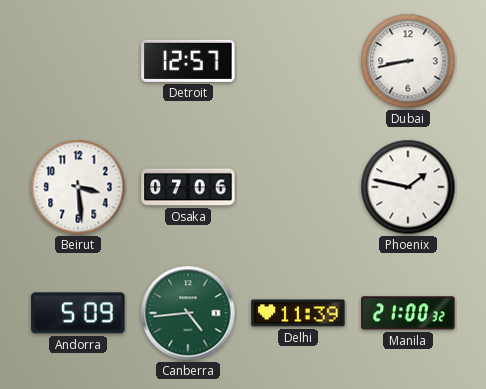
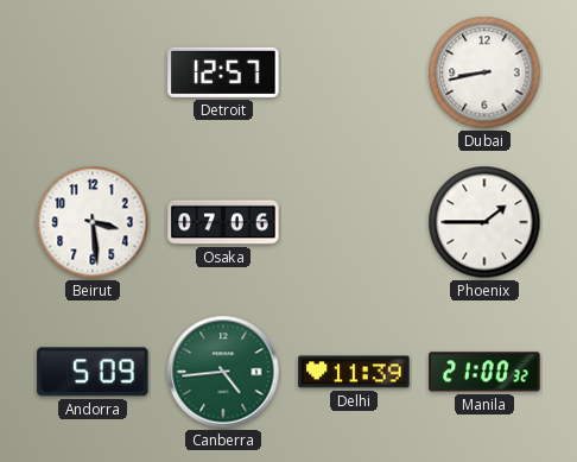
Phoenix: 1:47 -> 1:45 (484, 222)
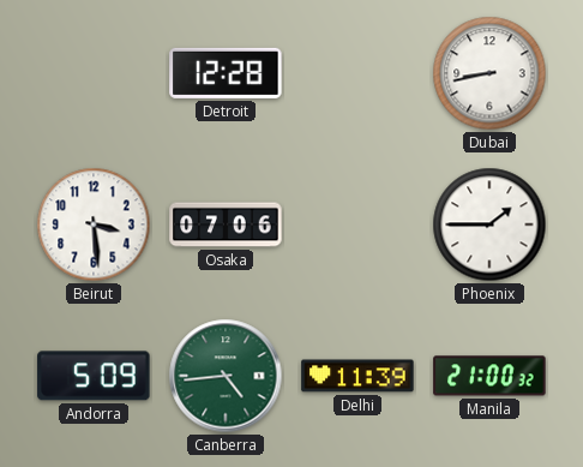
Detroit: 12:57 -> 12:28 (226, 73)
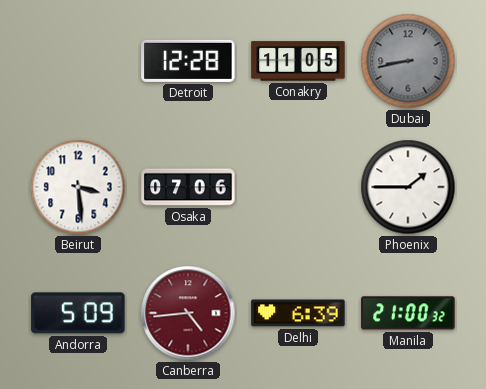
Conakry: none -> 11:05 (298, 61)
Dubai dial: white -> grey (408, 61)
Canberra dial: green -> burgundy (188, 313)
Delhi: 11:39 -> 6:39 (298, 313)
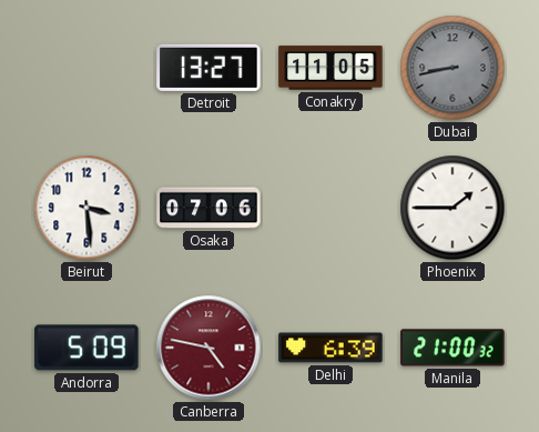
Detroit: 12:28 -> 13:27 (209, 68)
Canberra: 4:44 -> 4:47 (209, 348)
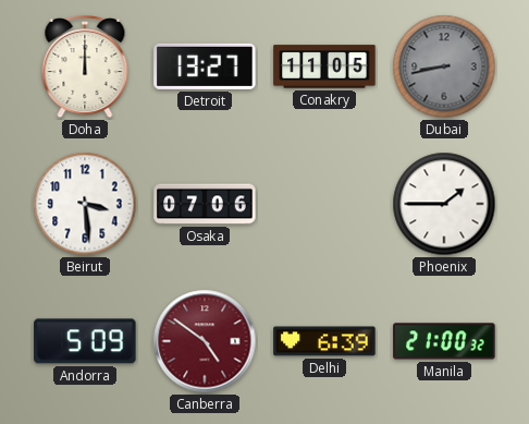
Doha: none -> 12:00 (85, 68)
Canberra: 4:47 -> 4:51 (205, 341)
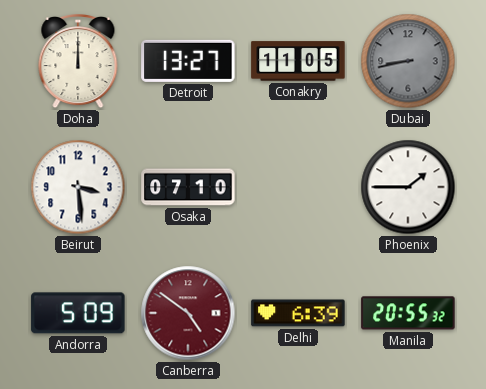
Osaka: 07:06 -> 07:10 (188, 187)
Manila: 21:00 -> 20:55 (408, 313)
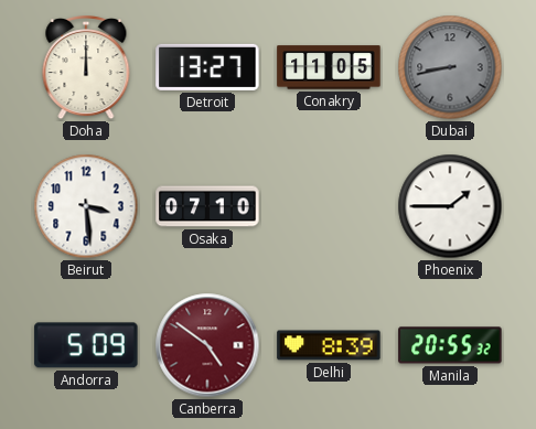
Delhi: 6:39 -> 8:39 (329, 345)
